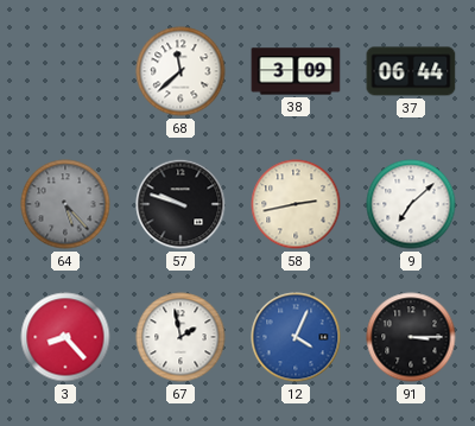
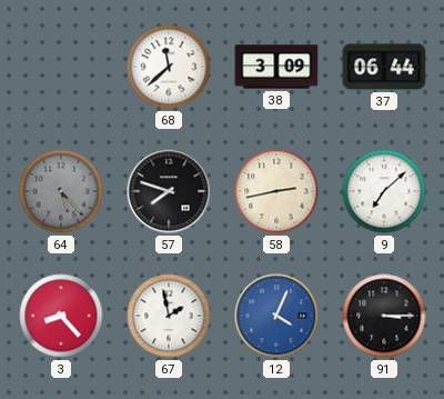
57: 9:48 -> 7:48 (169, 191)
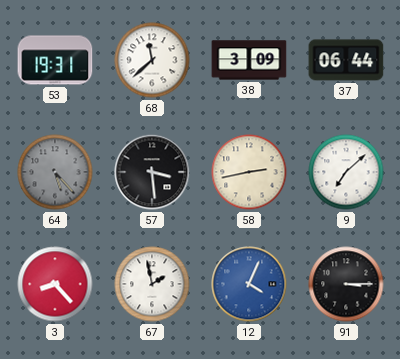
53: none -> 19:31 (55, 60)
57: 7:48 -> 3:29 (152, 172)
